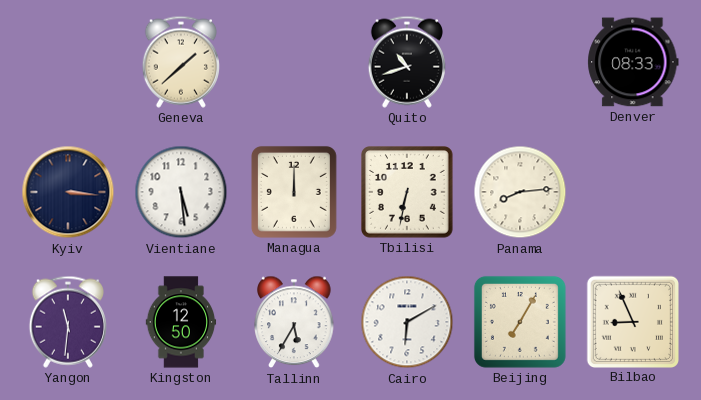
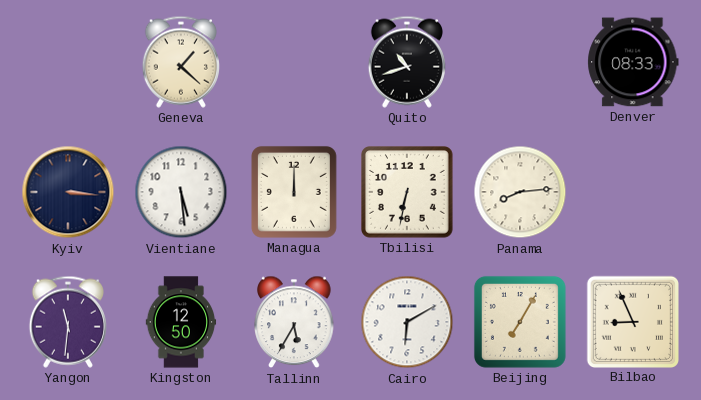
Geneva: 1:38 -> 1:22 (181, 62)
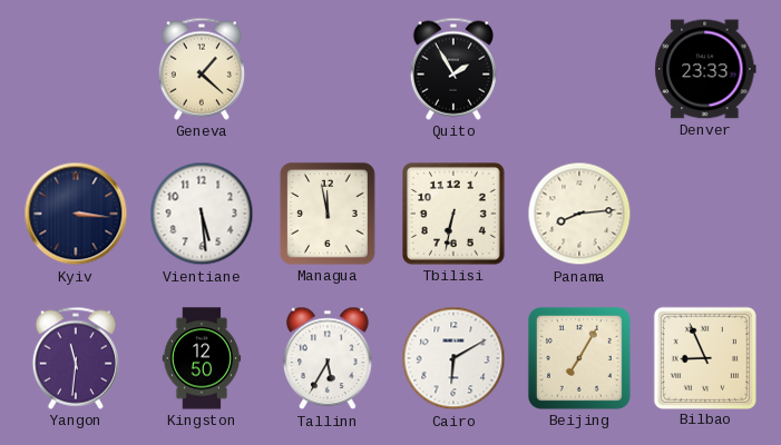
Quito: 10:42 -> 1:55 (453, 69)
Denver: 08:33 -> 23:33 (705, 69)
Managua: 12:00 -> 11:58 (328, 214)
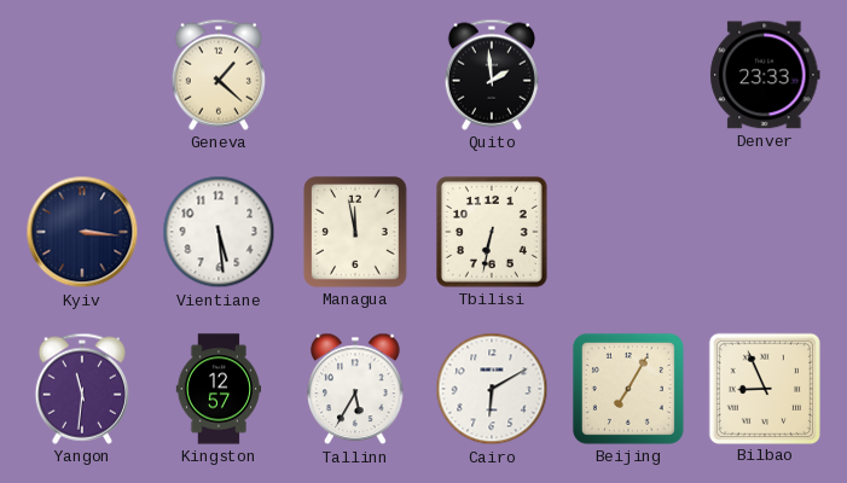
Quito: 1:55 -> 1:59 (492, 75)
Panama: 8:14 -> none (579, 214)
Kingston: 12:50 -> 12:57 (219, 389)
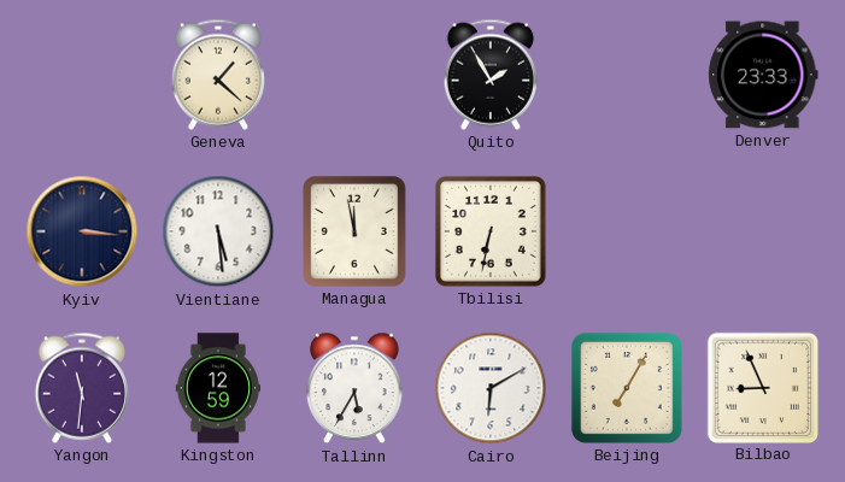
Quito: 1:59 -> 1:55 (491, 75)
Kingston: 12:57 -> 12:59 (218, 388)
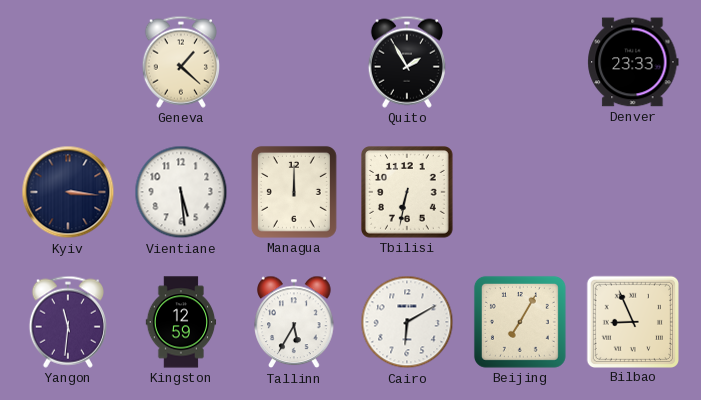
Managua: 11:58 -> 12:00 (294, 192)
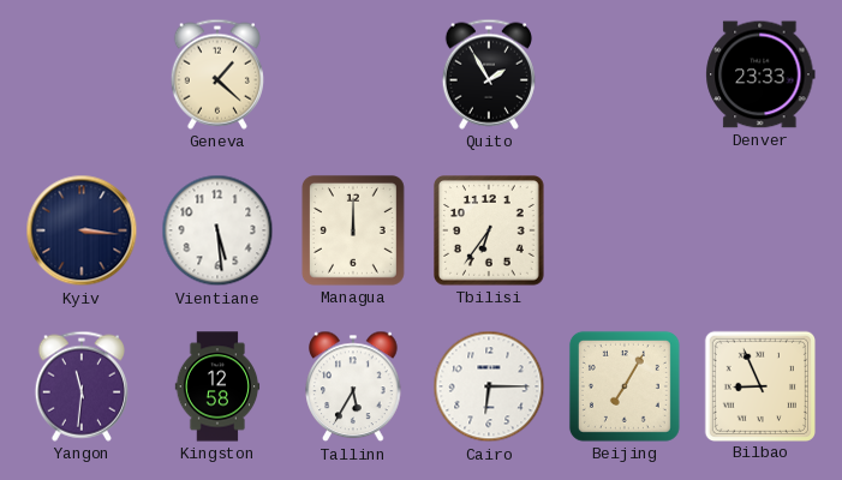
Tbilisi: 6:32 -> 6:36 (490, 232)
Kingston: 12:59 -> 12:58 (217, 386)
Cairo: 6:10 -> 6:15 (489, 386)
